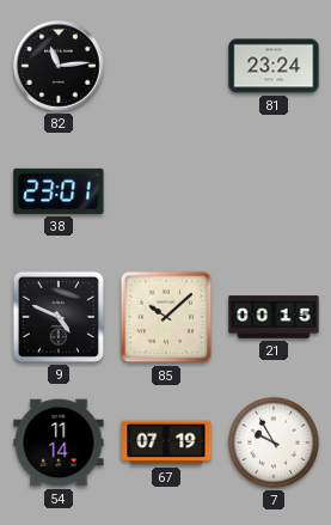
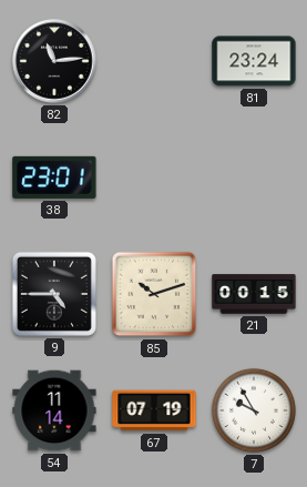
9: 4:49 -> 4:45 (54, 294)
85: 10:08 -> 10:12 (154, 294)
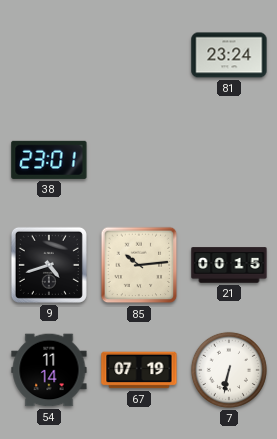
82: 11:14 -> none (54, 61)
9: 4:45 -> 4:42 (49, 265)
85: 10:12 -> 10:14 (139, 265)
7: 9:55 -> 6:32 (229, 370)
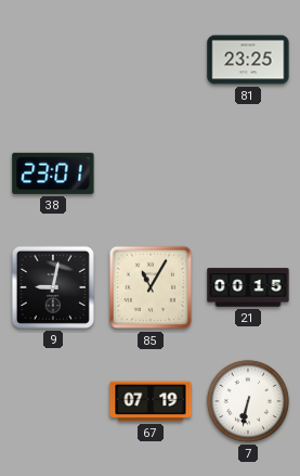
81: 23:24 -> 23:25 (248, 60)
9: 4:42 -> 9:02 (53, 287)
85: 10:14 -> 11:05 (151, 287)
54: 11:14 -> none (49, 370)
